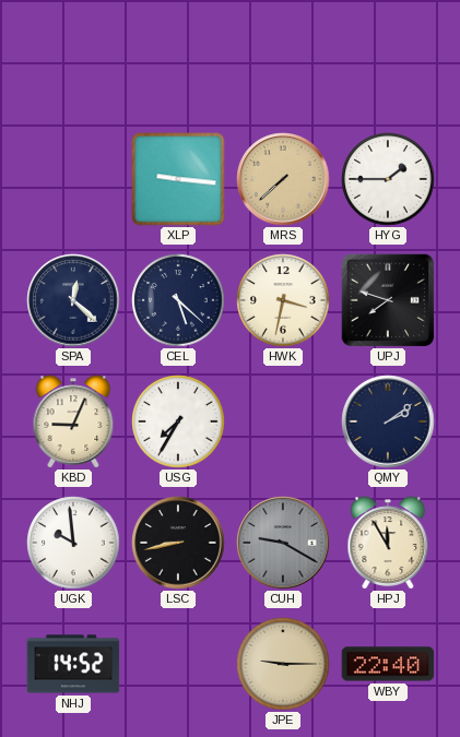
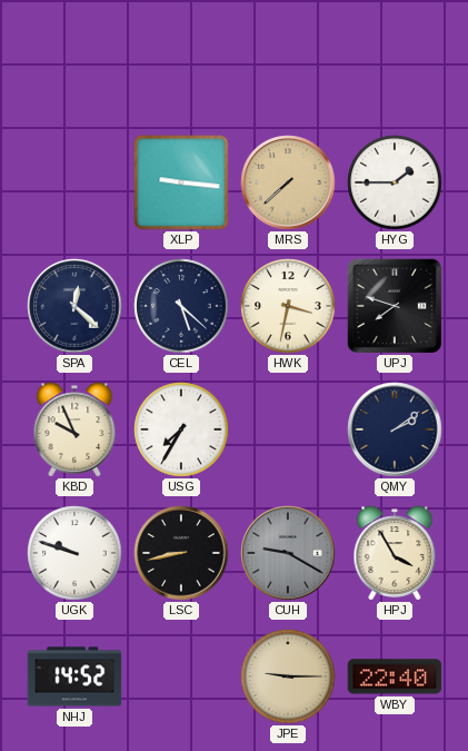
KBD: 9:04 -> 9:56 (74, 429)
UGK: 9:59 -> 9:48 (74, 553)
HPJ: 11:55 -> 3:55 (395, 553)
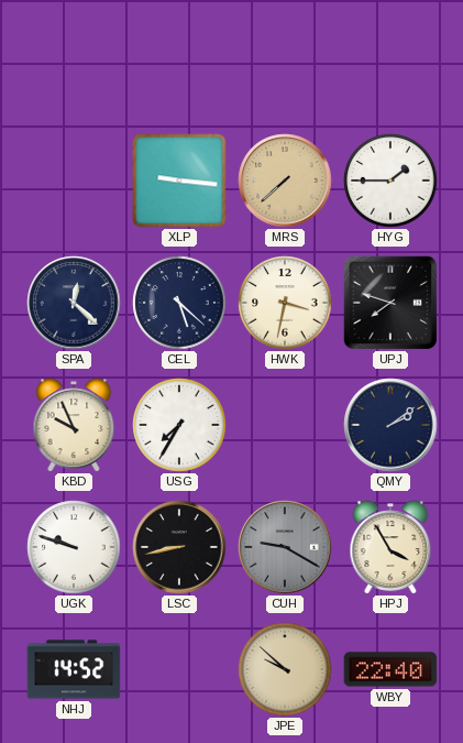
JPE: 9:15 -> 9:52 (285, 669)
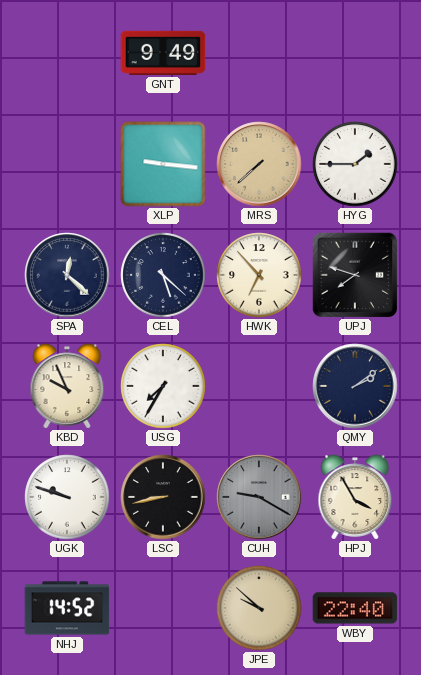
GNT: none -> 9:49 (163, 53)
HWK: 3:32 -> 6:53 (259, 275)
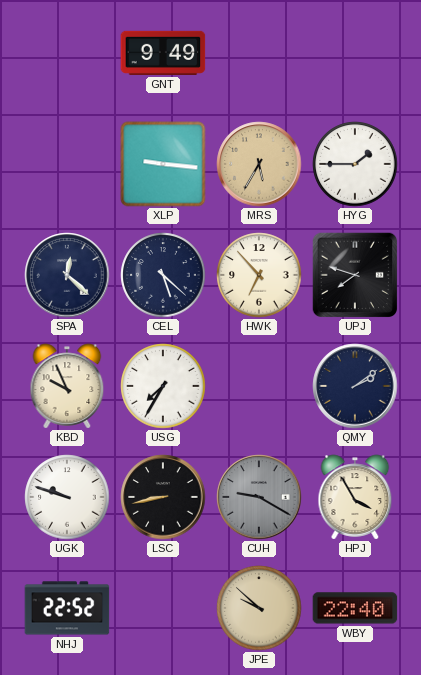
MRS: 7:38 -> 5:35 (259, 164)
NHJ: 14:52 -> 22:52 (67, 608)
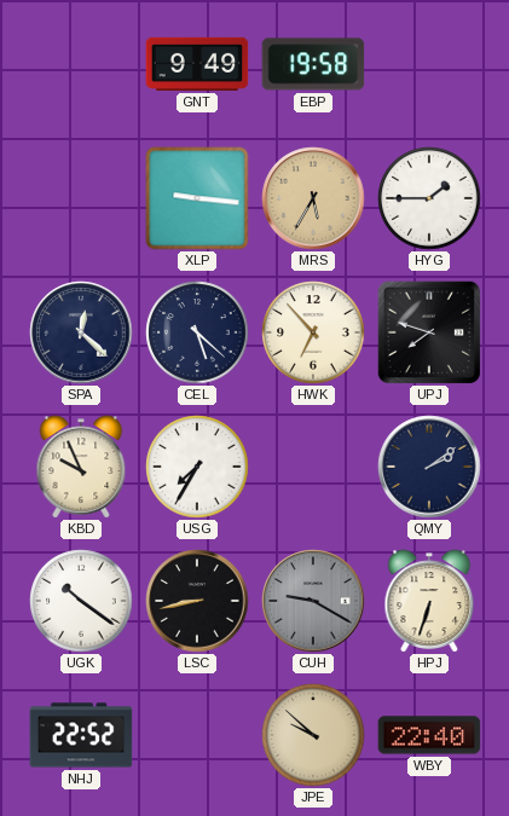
EBP: none -> 19:58 (313, 64)
UGK: 9:48 -> 10:21 (81, 601)
HPJ: 3:55 -> 6:33 (429, 601)
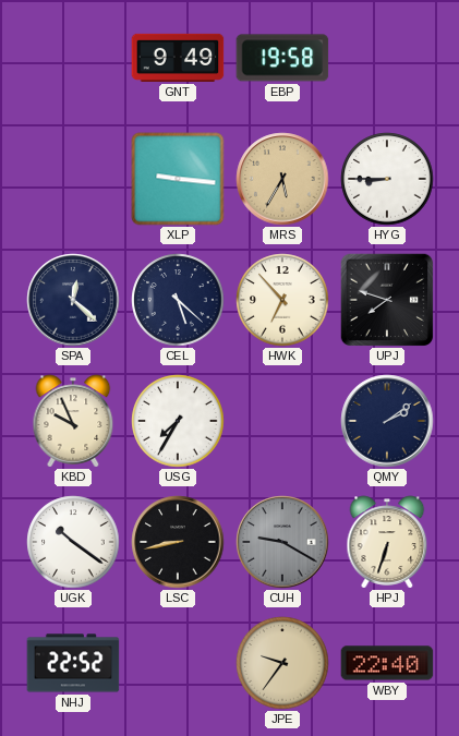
HYG: 1:45 -> 8:45 (387, 179)
JPE: 9:52 -> 9:36 (282, 663)
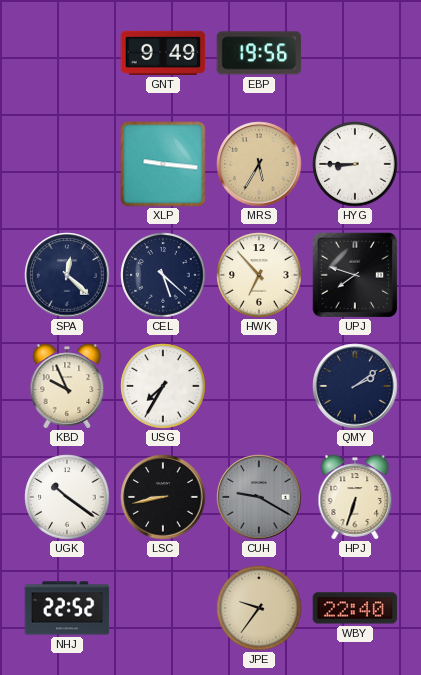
EBP: 19:58 -> 19:56 (259, 53)
